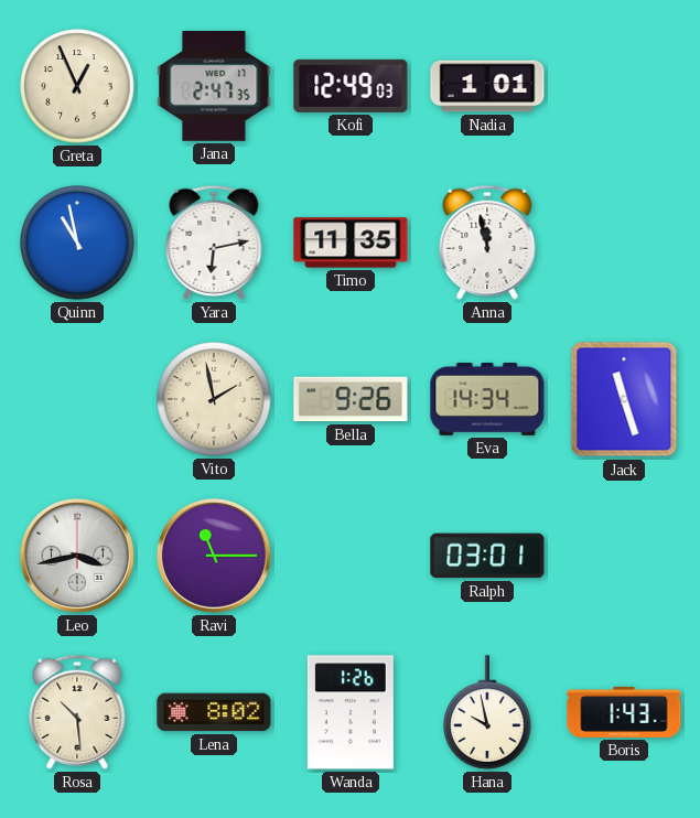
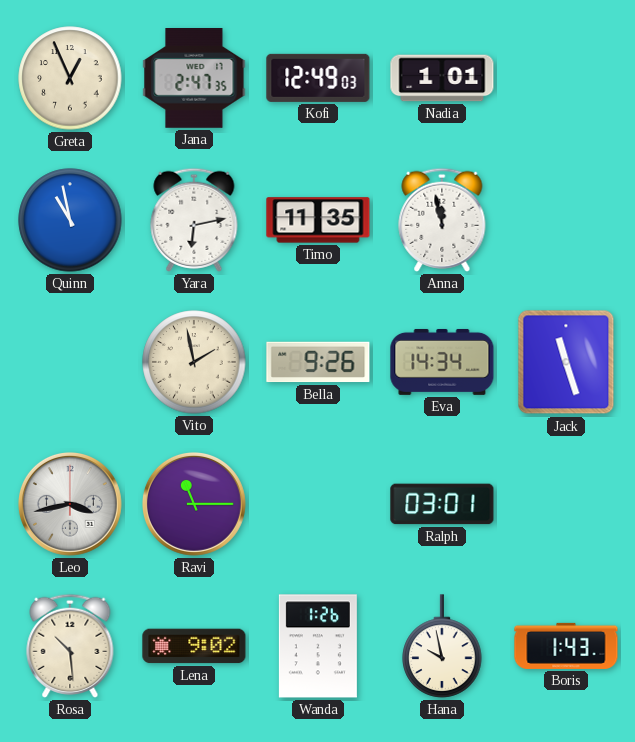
Lena: 8:02 -> 9:02 (194, 646)
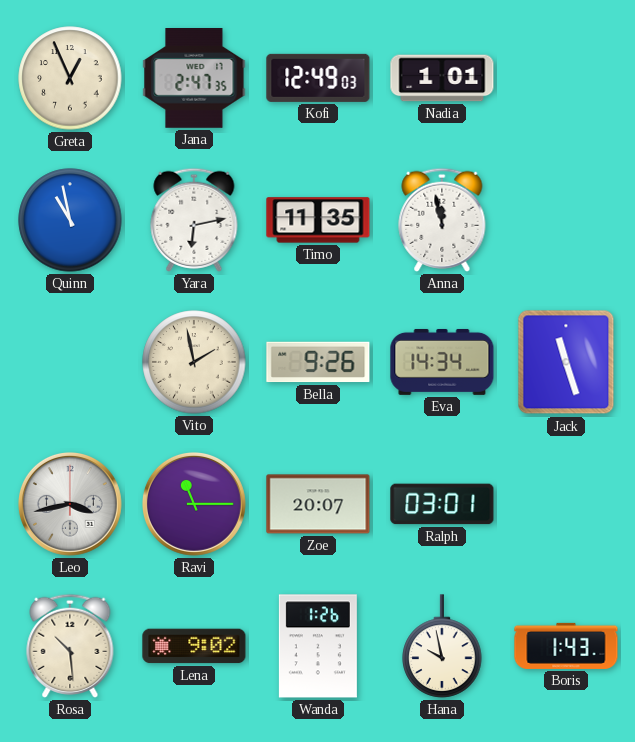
Zoe: none -> 20:07 (318, 504)
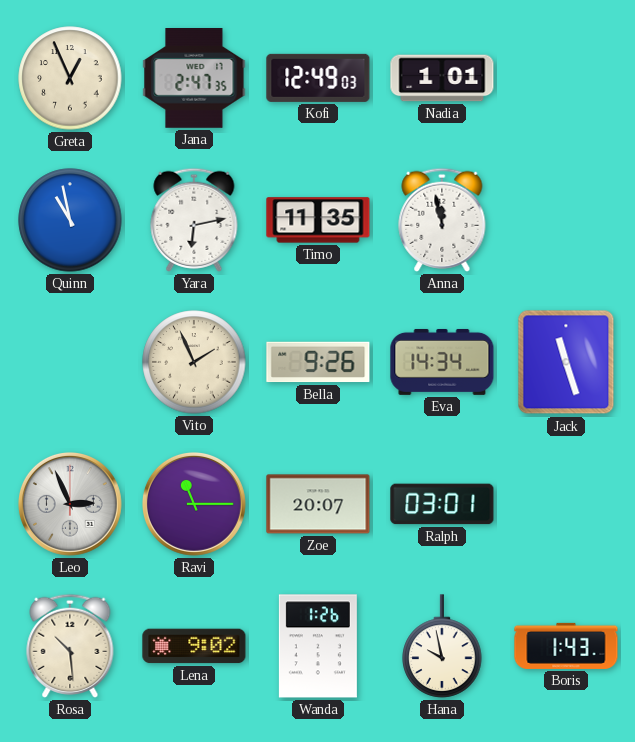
Vito: 1:58 -> 1:56 (194, 362)
Leo: 3:43 -> 2:56 (70, 504)
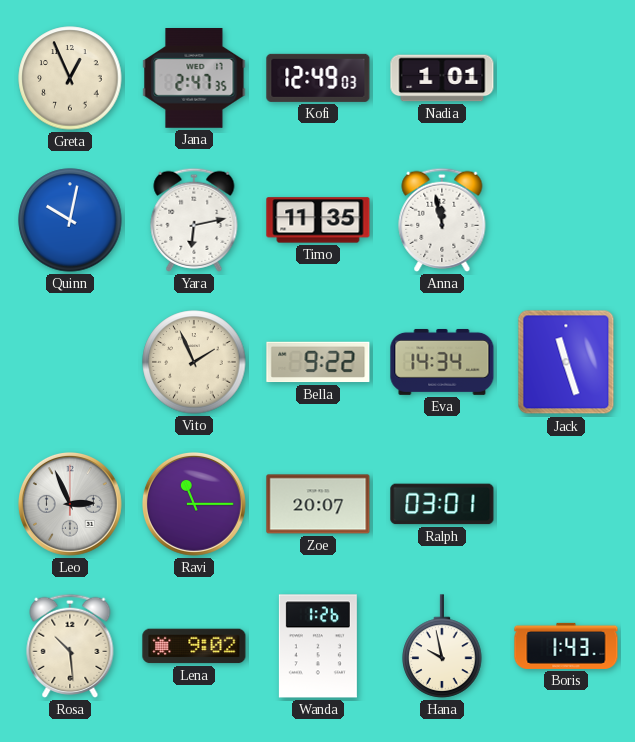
Quinn: 10:58 -> 10:02 (70, 220)
Bella: 9:26 -> 9:22 (318, 362)
